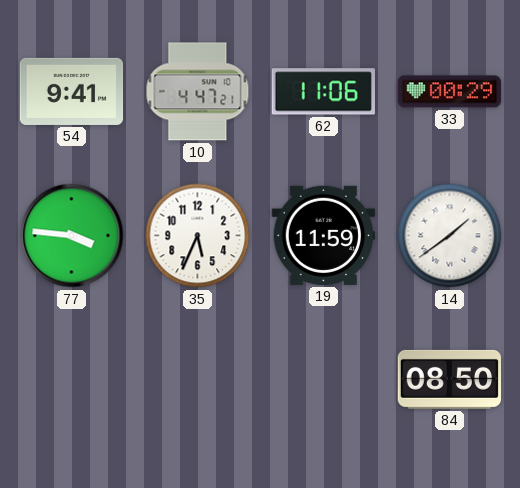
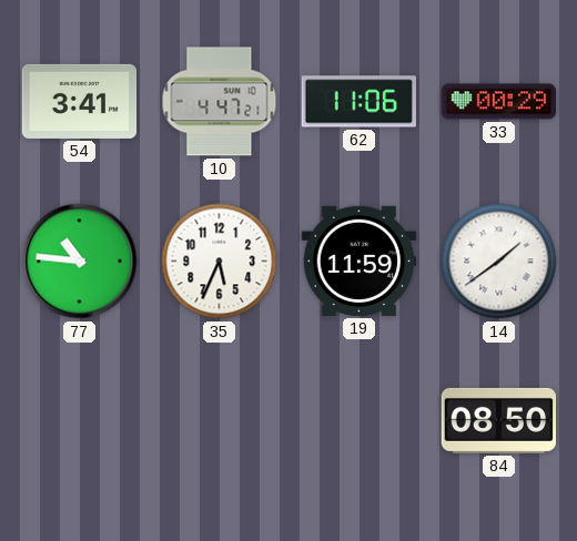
54: 9:41 -> 3:41 (80, 101)
77: 3:46 -> 10:46 (80, 262)
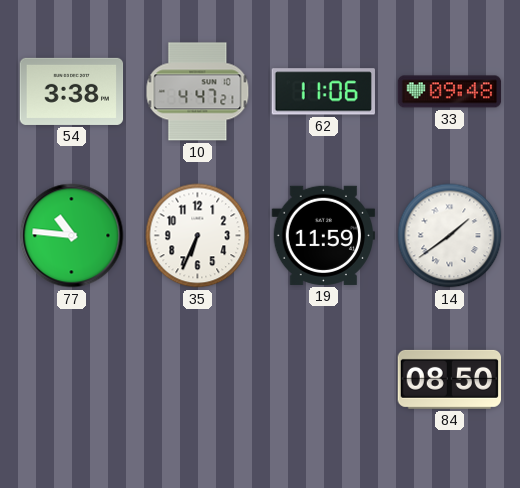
54: 3:41 -> 3:38 (72, 91)
33: 00:29 -> 09:48 (450, 92)
35: 5:34 -> 6:34 (198, 236)
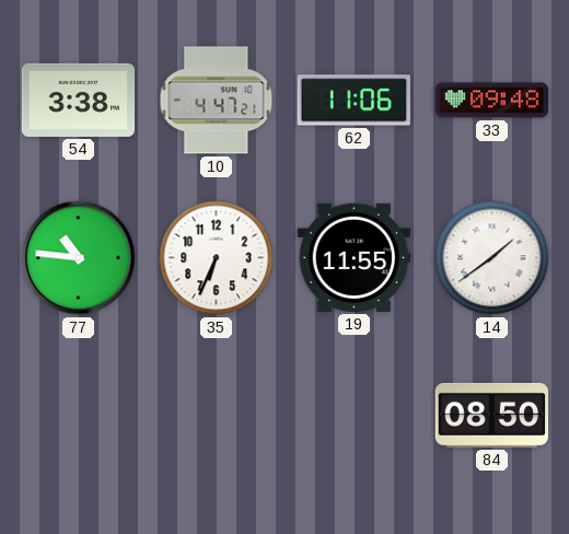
19: 11:59 -> 11:55 (353, 257)
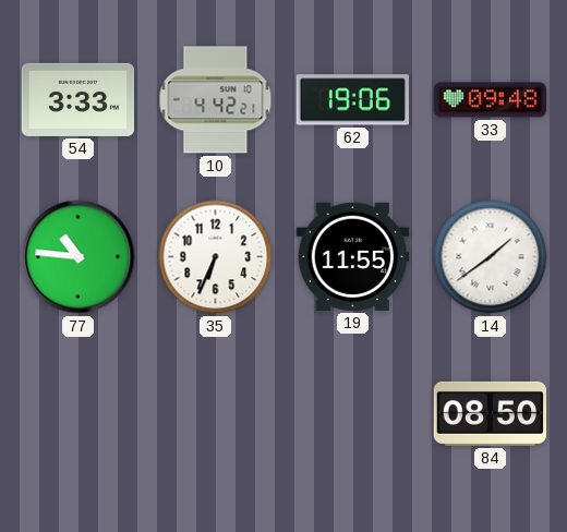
54: 3:38 -> 3:33 (79, 99)
10: 4:47 -> 4:42 (216, 100)
62: 11:06 -> 19:06 (352, 100)
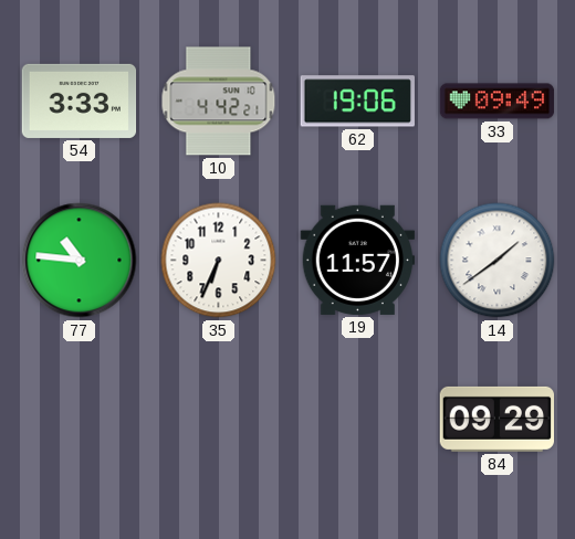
33: 09:48 -> 09:49 (498, 102)
19: 11:55 -> 11:57 (357, 260)
84: 08:50 -> 09:29 (498, 419)
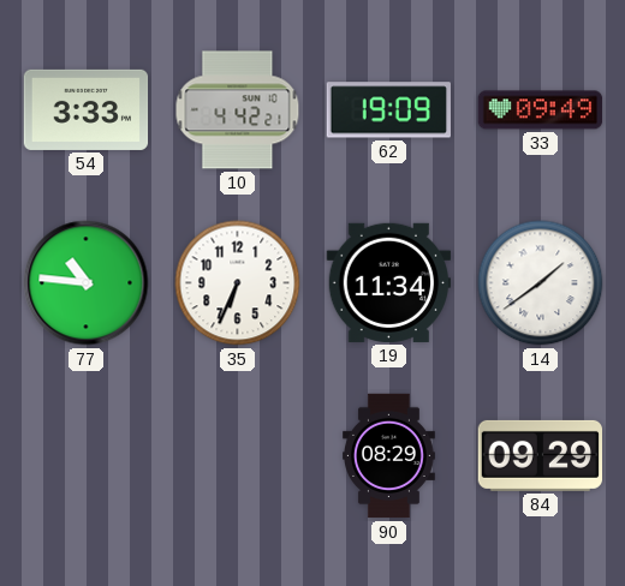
62: 19:06 -> 19:09 (388, 110)
19: 11:57 -> 11:34 (388, 282)
90: none -> 08:29 (389, 456)
